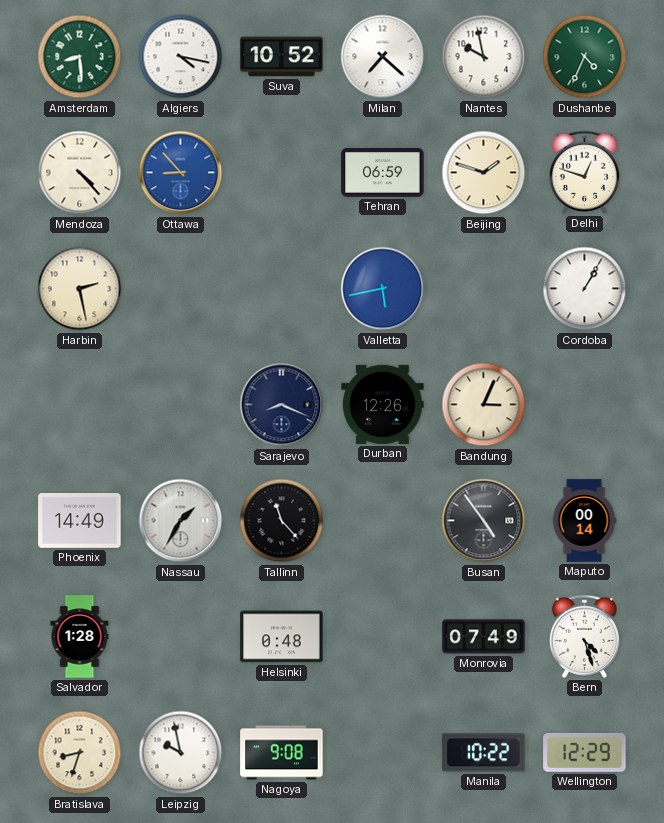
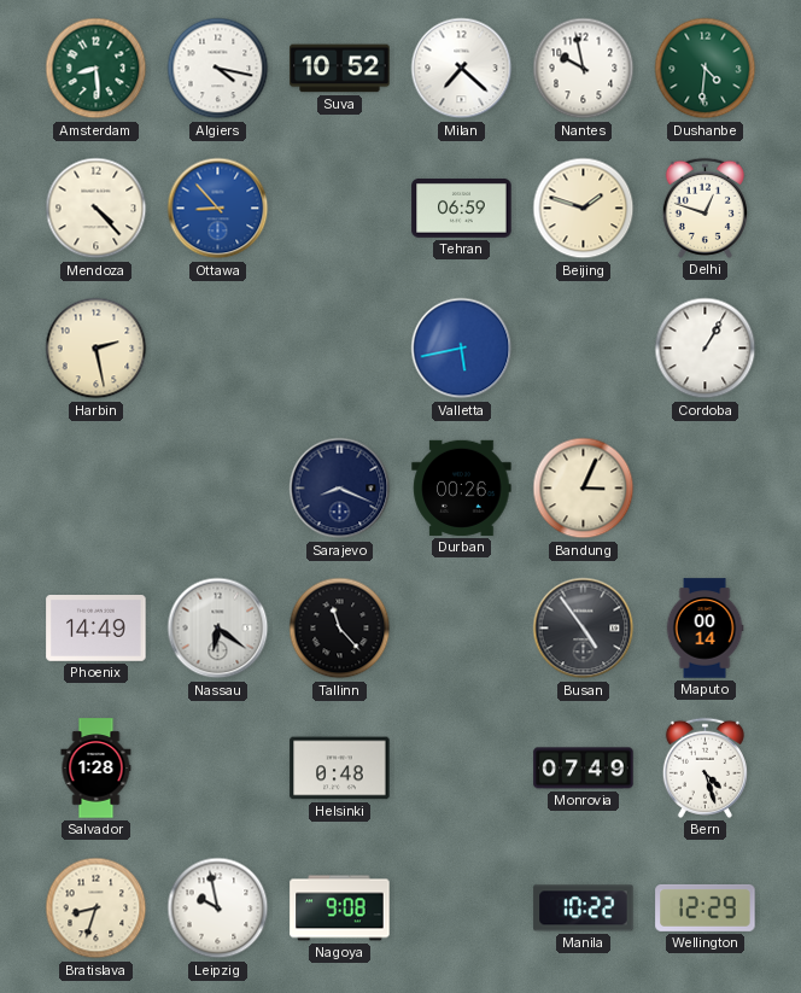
Dushanbe: 4:34 -> 4:31 (706, 69)
Durban: 12:26 -> 00:26 (462, 487)
Nassau: 1:35 -> 6:21 (218, 629)
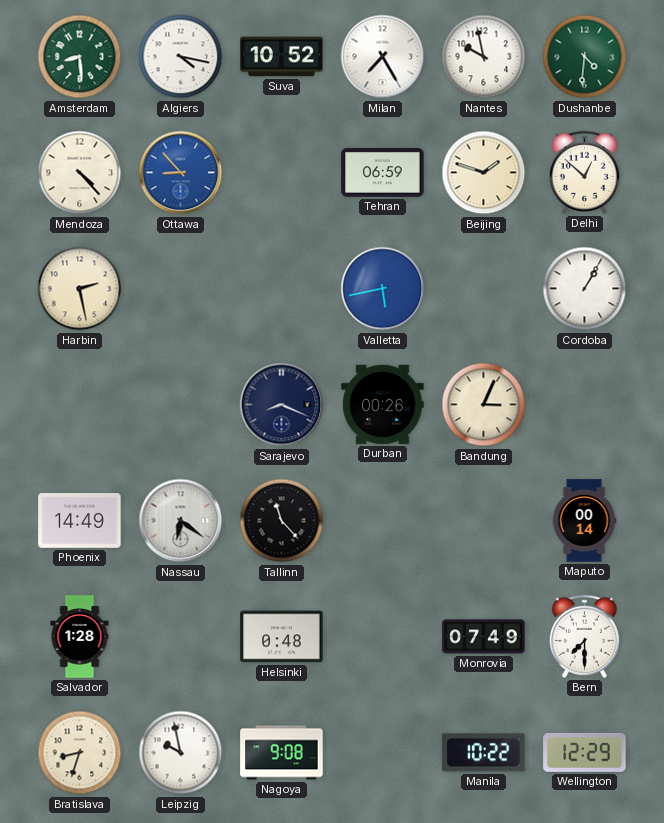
Milan: 7:22 -> 7:25 (383, 57)
Delhi: 12:48 -> 12:52 (584, 172)
Busan: 4:54 -> none (584, 629)
Bern: 4:27 -> 7:30 (584, 636)
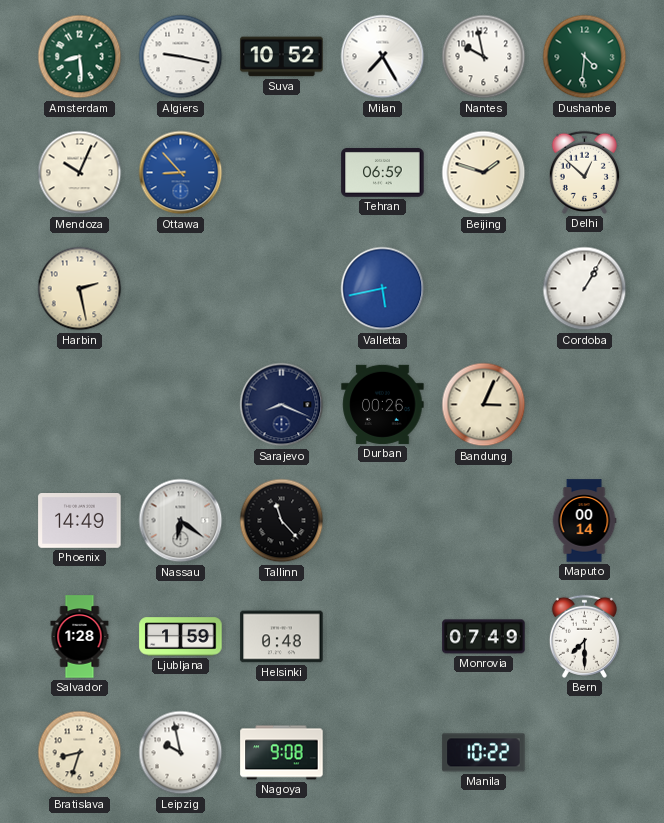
Algiers: 4:17 -> 9:17 (181, 57)
Mendoza: 4:23 -> 10:04 (80, 173)
Ljubljana: none -> 1:59 (181, 637)
Wellington: 12:29 -> none (585, 752)
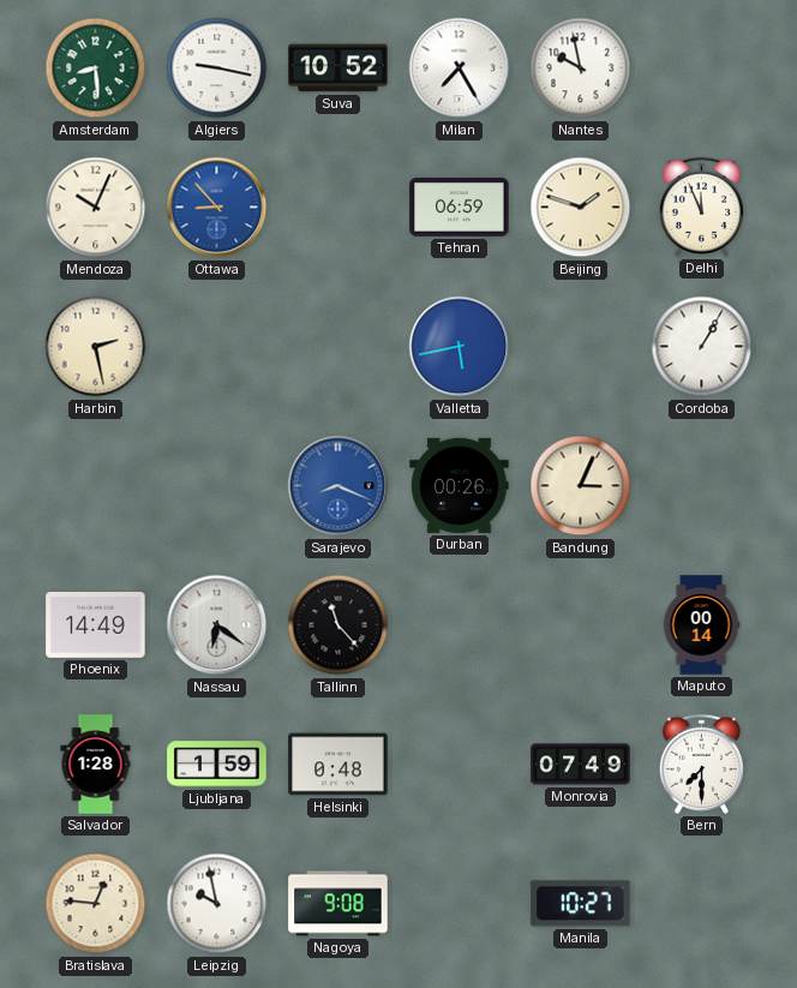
Dushanbe: 4:31 -> none (585, 57)
Delhi: 12:52 -> 11:56 (701, 206)
Sarajevo dial: navy -> blue (338, 486)
Bratislava: 8:33 -> 12:46 (96, 904)
Manila: 10:22 -> 10:27 (581, 904)
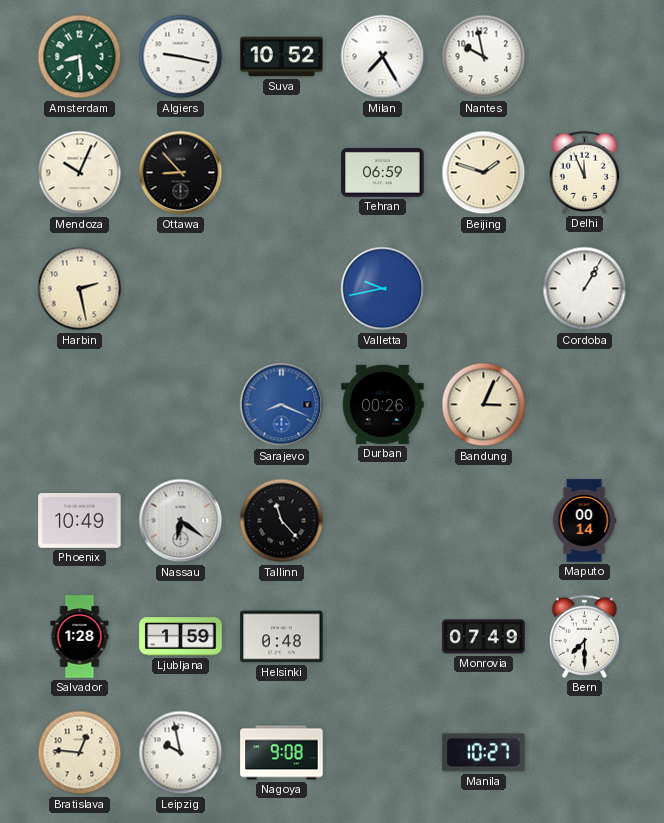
Ottawa dial: blue -> black (181, 173)
Valletta: 5:43 -> 9:43 (383, 289)
Phoenix: 14:49 -> 10:49 (80, 521)
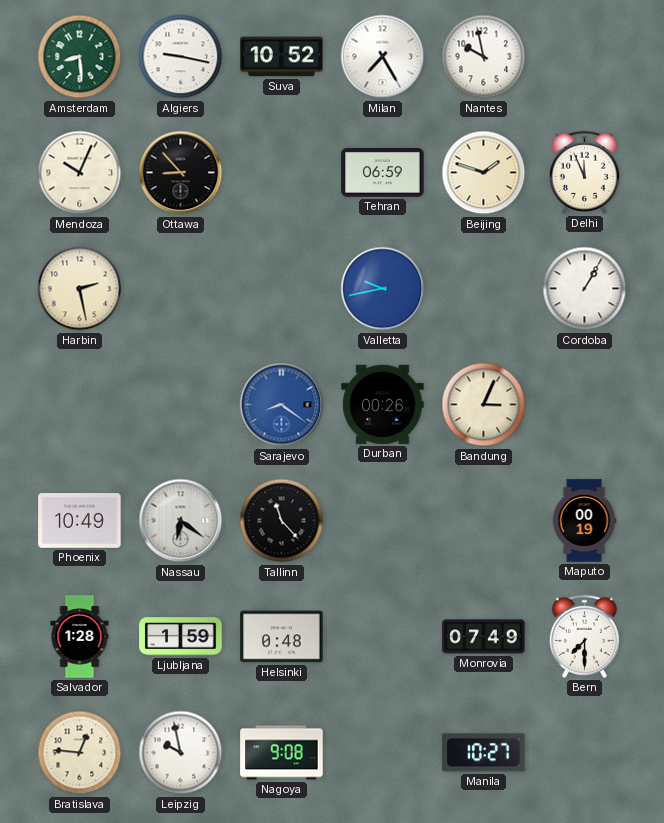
Sarajevo: 8:19 -> 8:21 (282, 405)
Maputo: 00:14 -> 00:19 (584, 521)
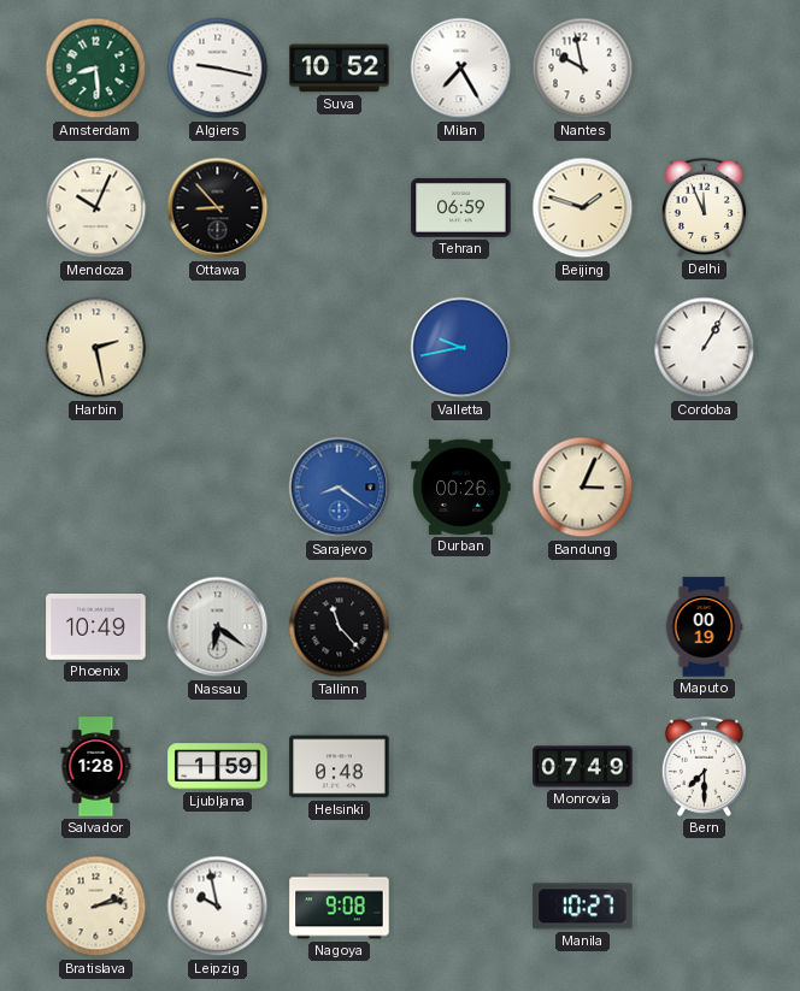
Bratislava: 12:46 -> 2:13 (96, 907)
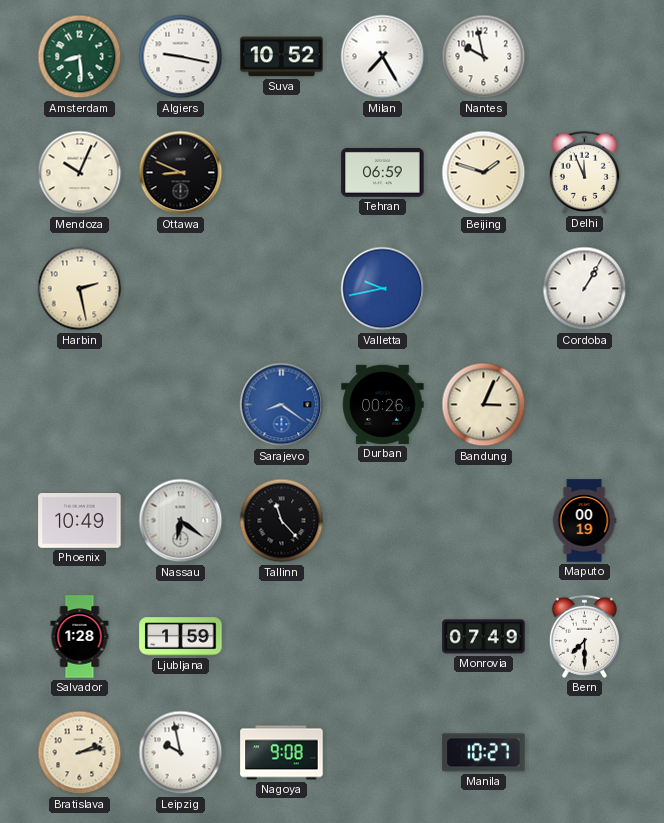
Ottawa: 8:53 -> 8:49 (181, 173)
Helsinki: 0:48 -> none (340, 767)
